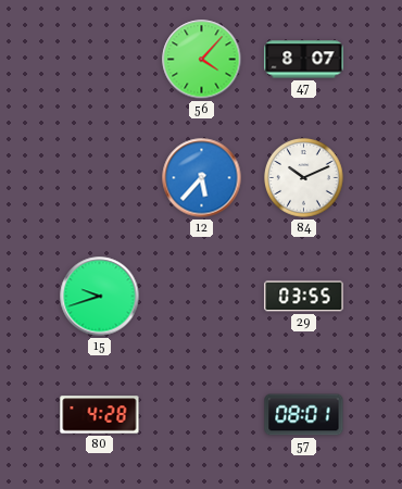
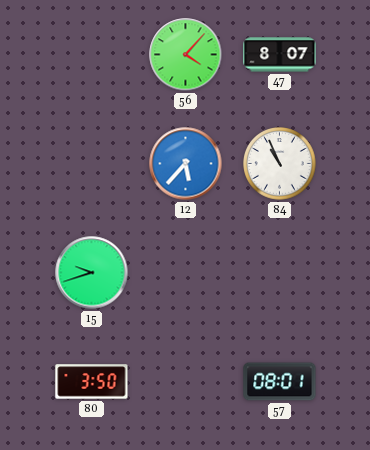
84: 10:11 -> 10:56 (280, 164)
29: 03:55 -> none (304, 297)
80: 4:28 -> 3:50 (92, 382)
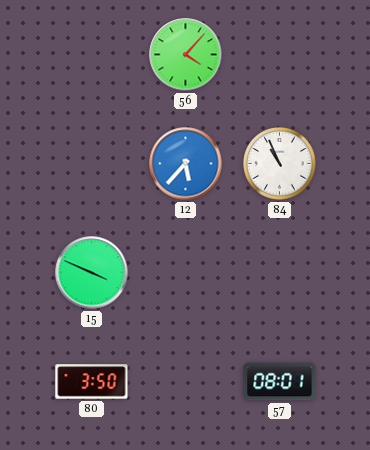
47: 8:07 -> none (280, 55)
15: 9:42 -> 3:49 (92, 273)
